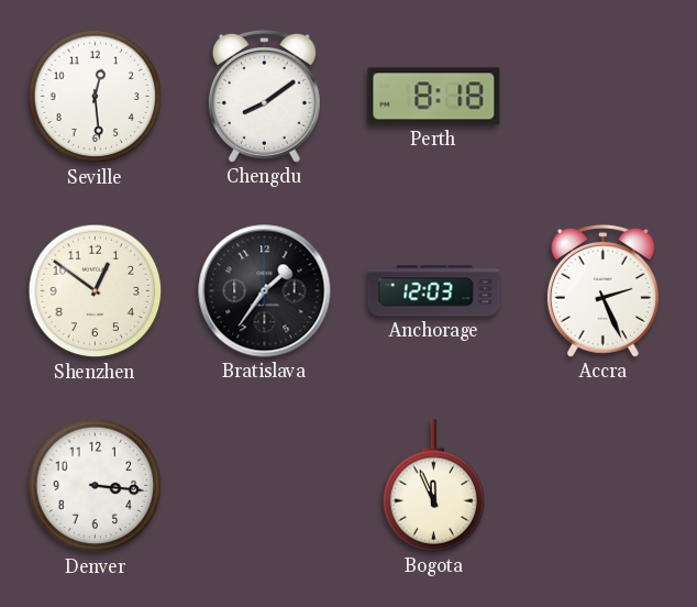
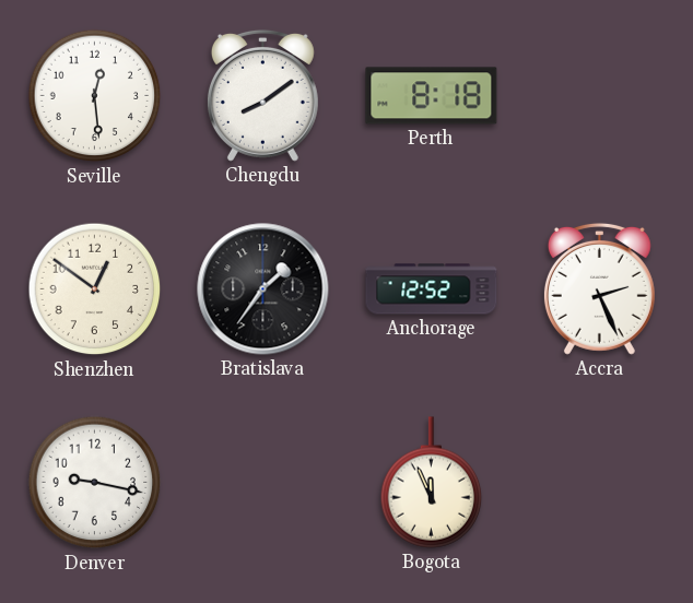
Anchorage: 12:03 -> 12:52 (432, 289)
Denver: 3:16 -> 9:17 (95, 483)
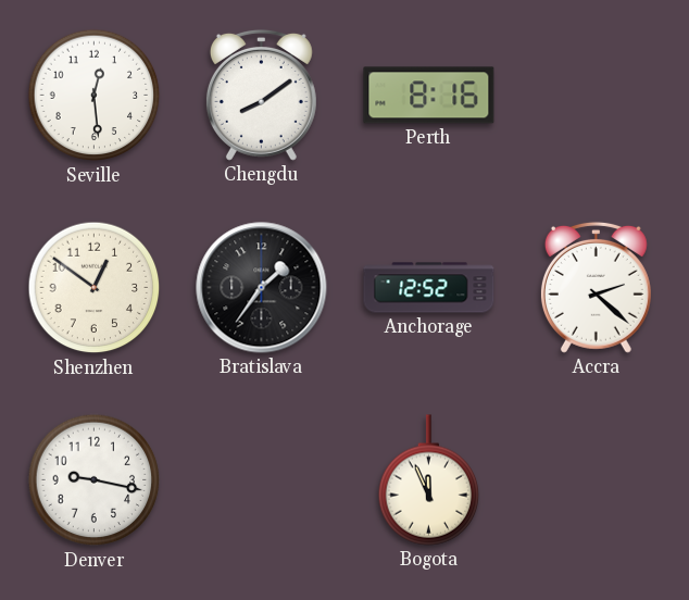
Perth: 8:18 -> 8:16 (429, 96)
Accra: 2:26 -> 2:22 (596, 287)
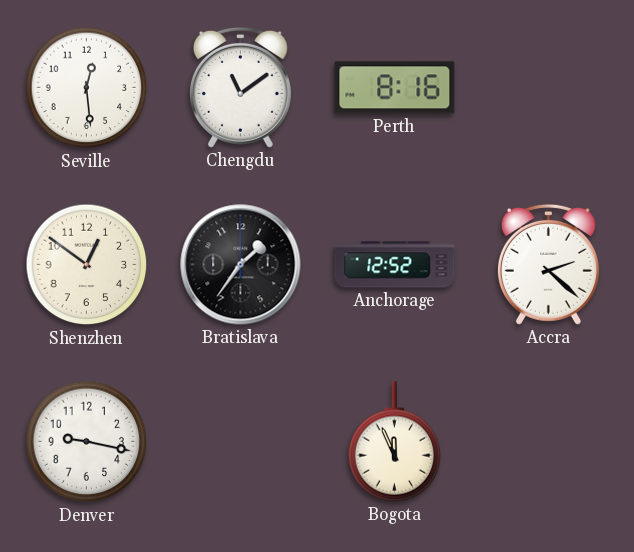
Chengdu: 8:09 -> 11:09 (240, 87)
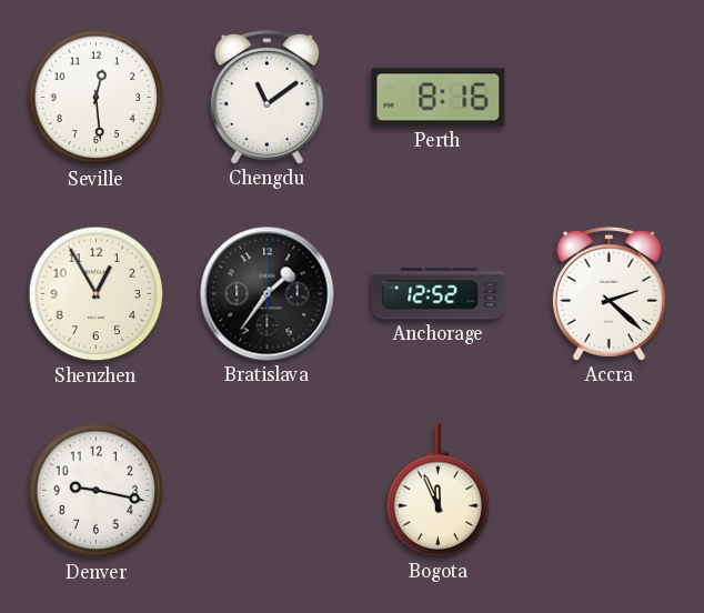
Shenzhen: 12:51 -> 12:55 (97, 294)
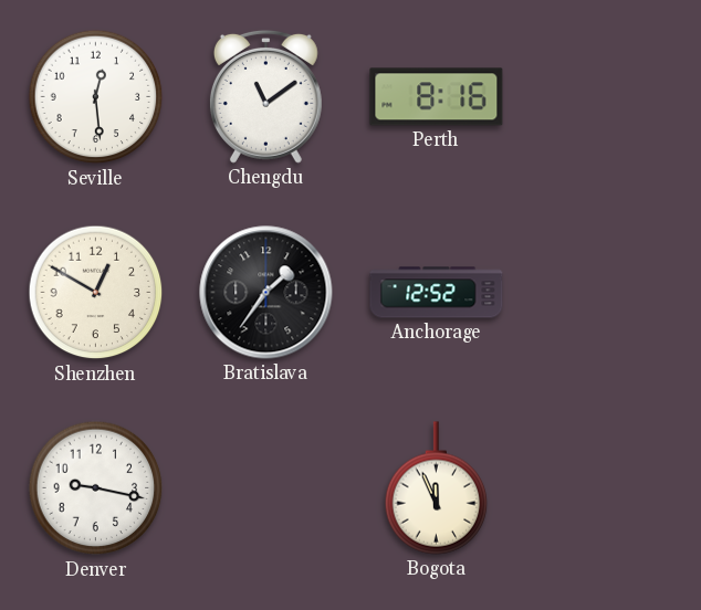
Shenzhen: 12:55 -> 12:50 (96, 293)
Accra: 2:22 -> none (609, 293)
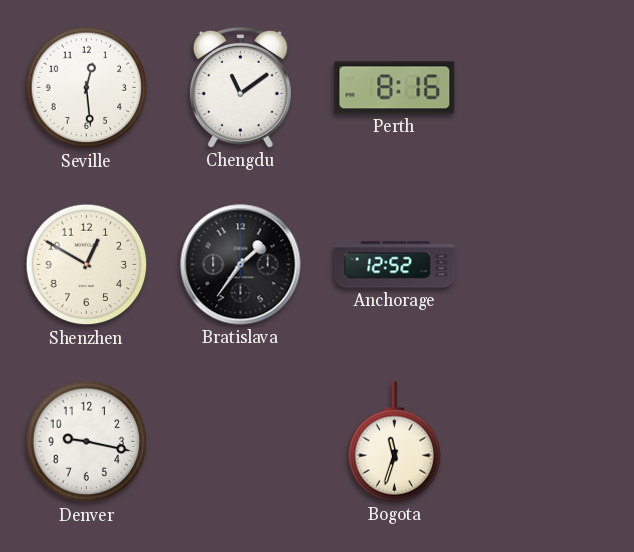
Bogota: 11:56 -> 11:33 (395, 442)
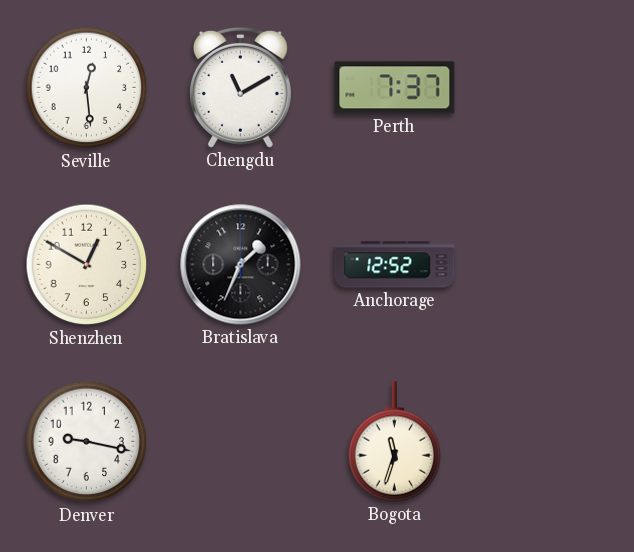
Chengdu: 11:09 -> 11:10 (240, 87)
Perth: 8:16 -> 7:37 (395, 88)
Bratislava: 1:36 -> 1:34 (241, 265)
